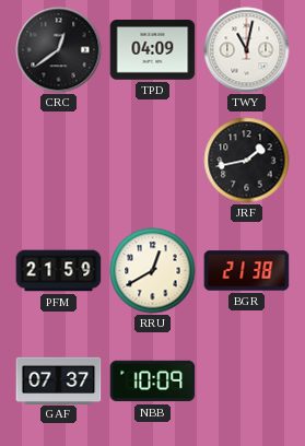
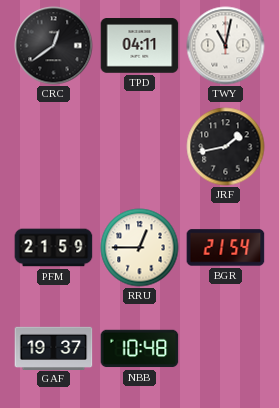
TPD: 04:09 -> 04:11 (140, 46)
RRU: 12:40 -> 12:45 (140, 248)
BGR: 21:38 -> 21:54 (226, 248)
GAF: 07:37 -> 19:37 (54, 348)
NBB: 10:09 -> 10:48 (140, 349)
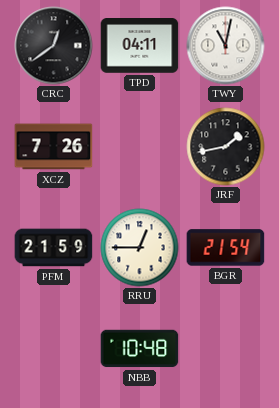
XCZ: none -> 7:26 (54, 147)
GAF: 19:37 -> none (54, 348)
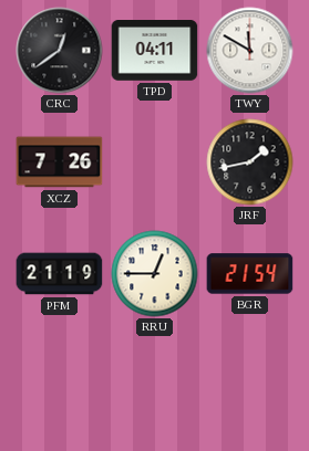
TWY: 11:02 -> 11:50 (250, 51)
PFM: 21:59 -> 21:19 (60, 274)
NBB: 10:48 -> none (140, 349)
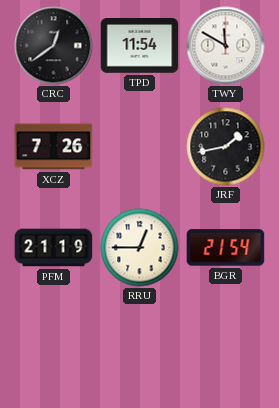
TPD: 04:11 -> 11:54 (140, 46)
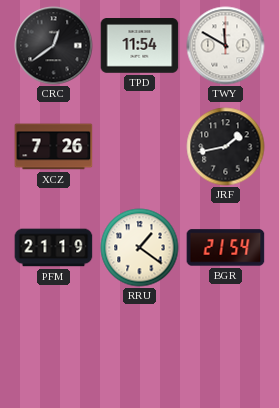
RRU: 12:45 -> 1:21 (140, 248)
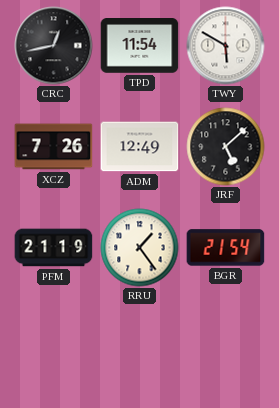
CRC: 12:39 -> 12:43 (54, 46)
TWY: 11:50 -> 5:50 (226, 46)
ADM: none -> 12:49 (140, 147)
JRF: 1:43 -> 5:08 (226, 147)
RRU: 1:21 -> 1:24 (140, 248)
